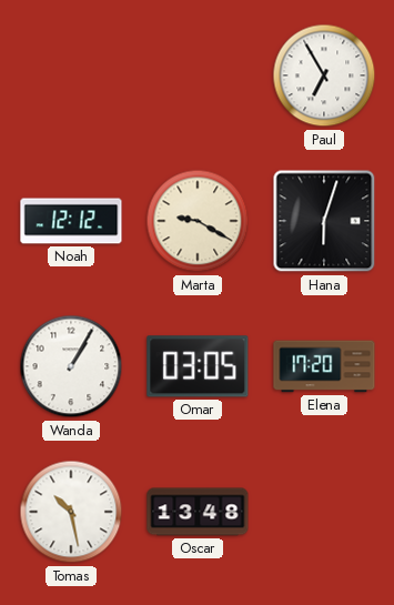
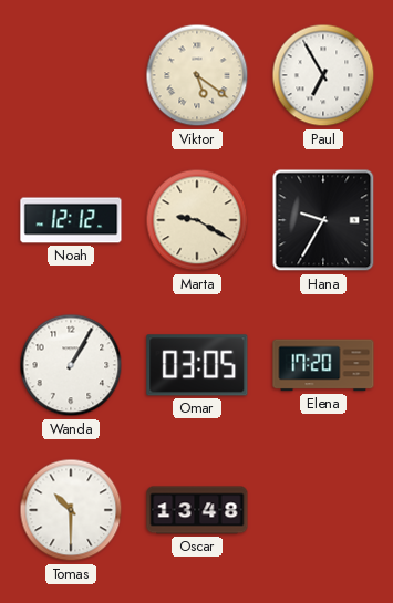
Viktor: none -> 5:21 (197, 75)
Hana: 6:03 -> 9:35 (323, 220)
Tomas: 10:28 -> 10:30 (71, 510)
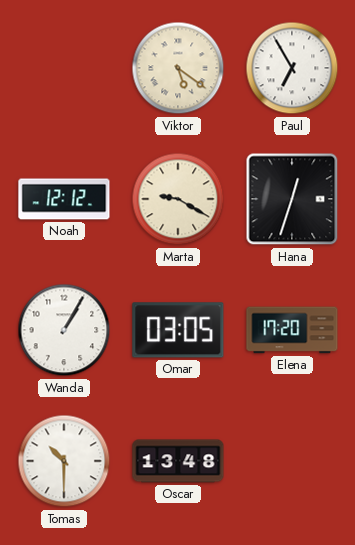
Hana: 9:35 -> 12:33 (292, 199)
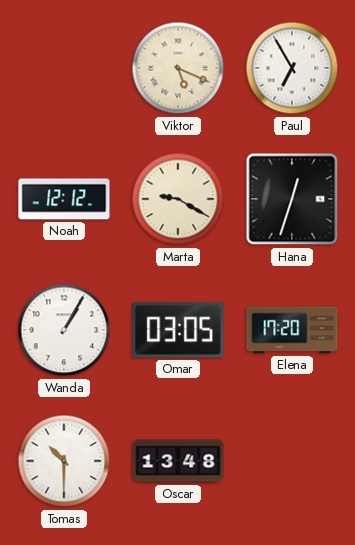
Viktor: 5:21 -> 5:19 (178, 68)
